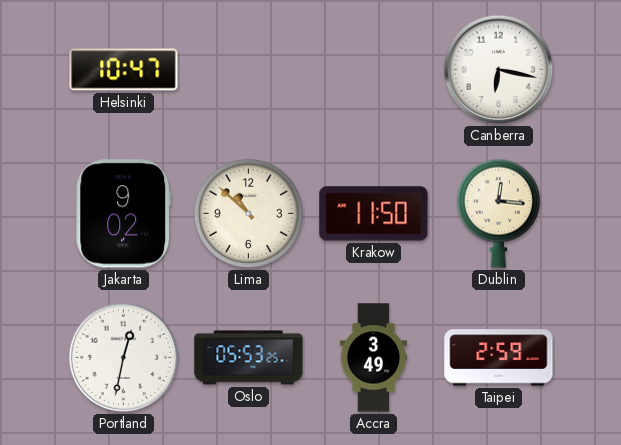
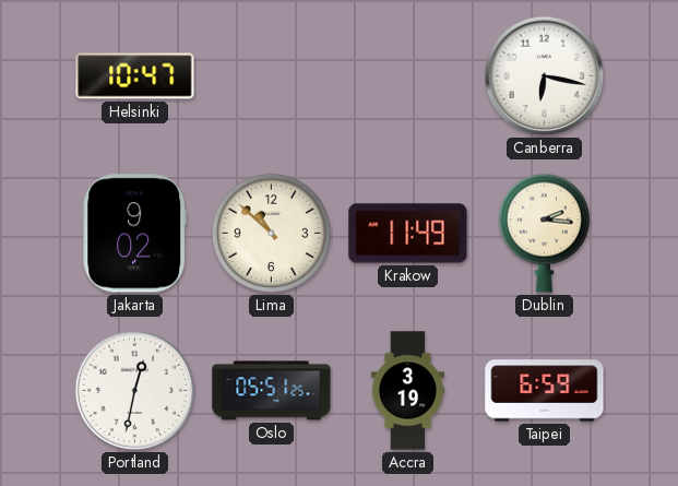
Krakow: 11:50 -> 11:49 (408, 234)
Dublin: 12:16 -> 2:16 (544, 233)
Oslo: 05:53 -> 05:51 (272, 391)
Accra: 3:49 -> 3:19 (408, 391)
Taipei: 2:59 -> 6:59 (545, 391)
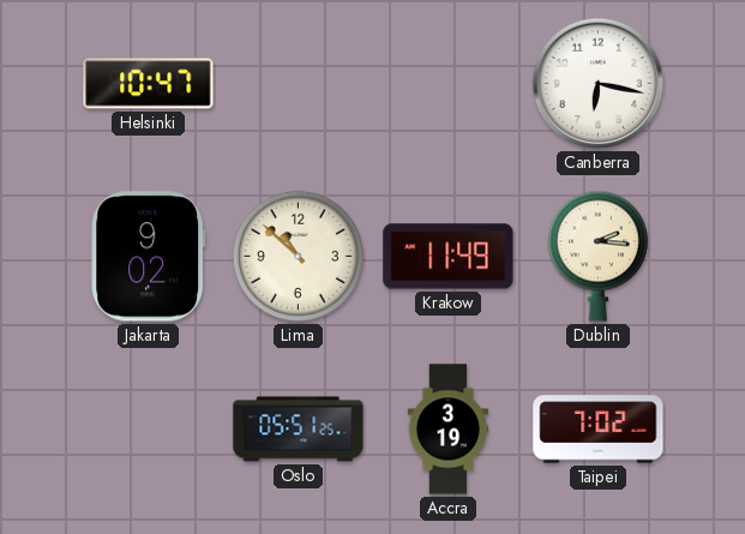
Portland: 12:32 -> none (135, 391)
Taipei: 6:59 -> 7:02 (599, 430)
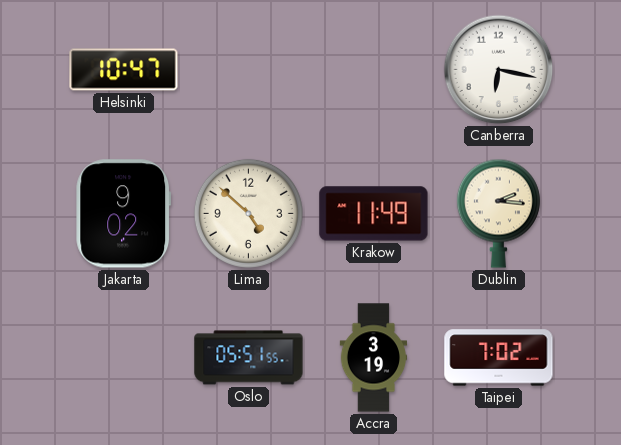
Lima: 10:52 -> 4:52 (248, 213)
Oslo: 05:51:25 -> 05:51:55 (249, 358)
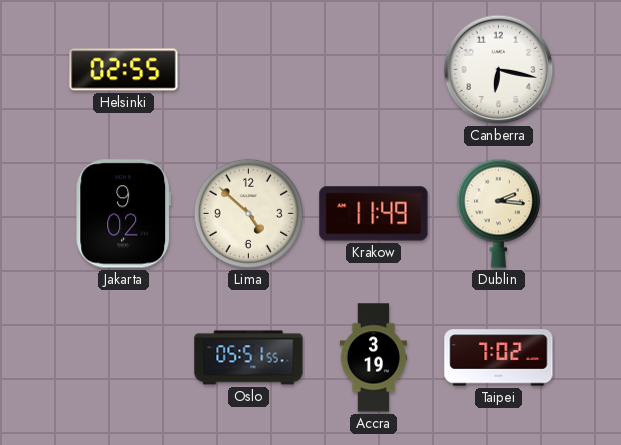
Helsinki: 10:47 -> 02:55 (124, 70)
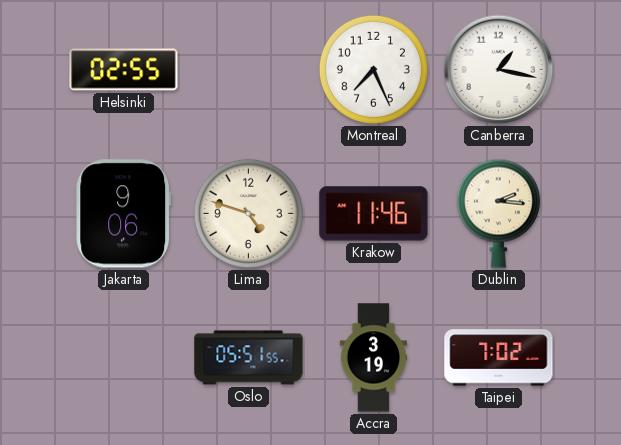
Montreal: none -> 7:26 (373, 69)
Canberra: 6:17 -> 1:17 (499, 70)
Jakarta: 9:02 -> 9:06 (124, 214)
Lima: 4:52 -> 4:48 (248, 213)
Krakow: 11:49 -> 11:46 (374, 214)
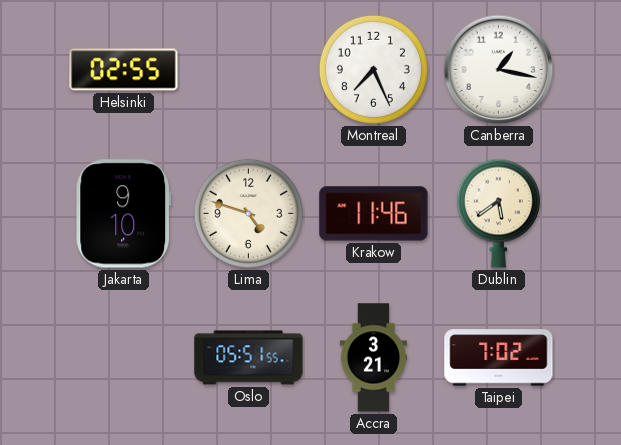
Jakarta: 9:06 -> 9:10 (124, 214)
Dublin: 2:16 -> 5:39 (498, 213)
Accra: 3:19 -> 3:21 (374, 358)
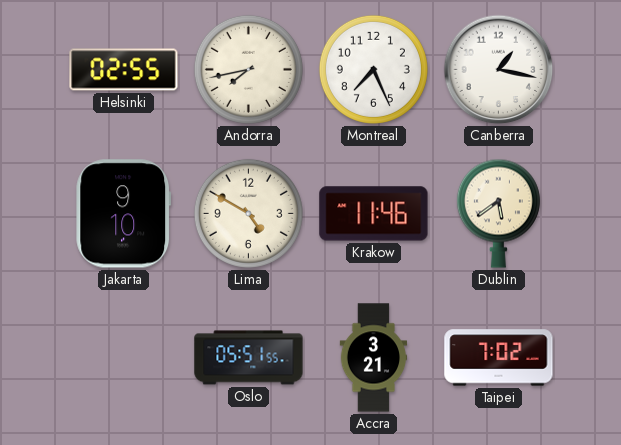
Andorra: none -> 7:43 (248, 69)
Lima: 4:48 -> 4:50 (248, 213)
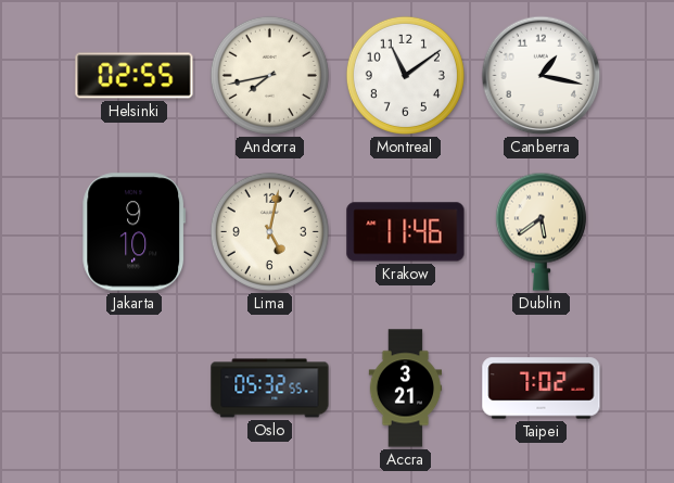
Montreal: 7:26 -> 11:09 (405, 75)
Lima: 4:50 -> 5:02 (269, 231)
Oslo: 05:51 -> 05:32 (270, 389)
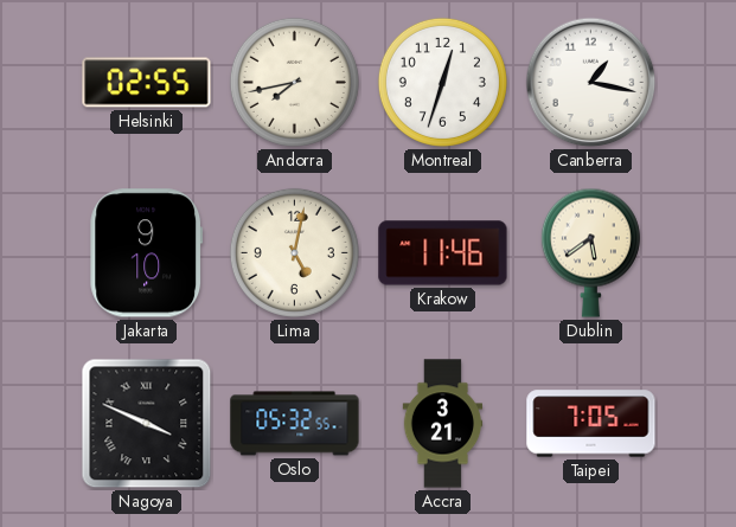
Montreal: 11:09 -> 12:33 (442, 82)
Nagoya: none -> 3:49 (147, 424)
Taipei: 7:02 -> 7:05 (591, 424)
